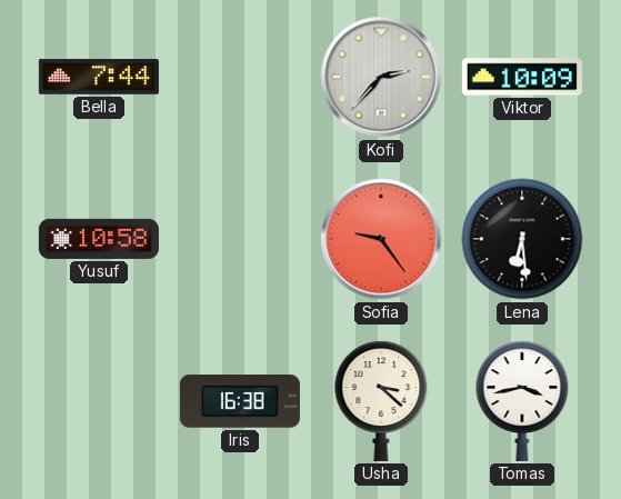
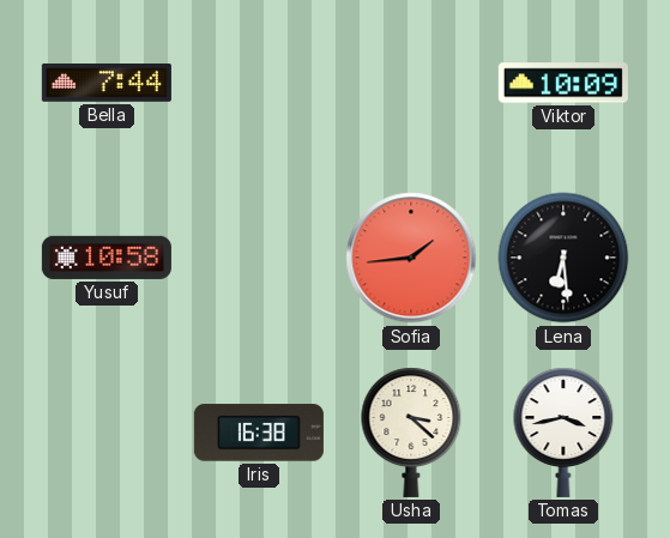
Kofi: 2:37 -> none (381, 77)
Sofia: 9:24 -> 1:44 (411, 258)
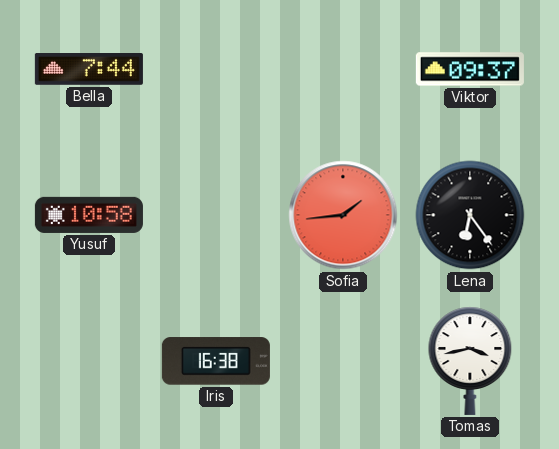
Viktor: 10:09 -> 09:37 (470, 69)
Lena: 6:29 -> 6:24 (470, 215)
Usha: 3:22 -> none (411, 433)
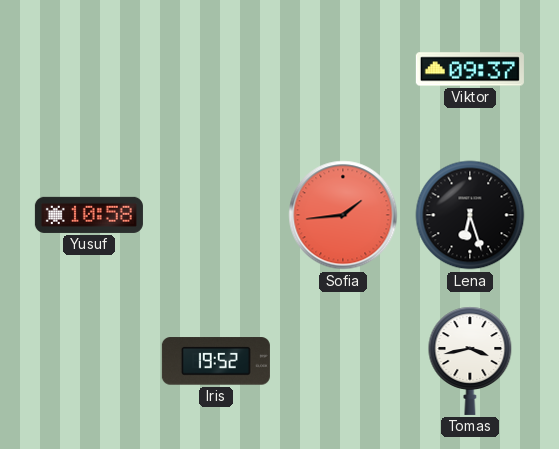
Bella: 7:44 -> none (89, 70)
Lena: 6:24 -> 6:27 (470, 215)
Iris: 16:38 -> 19:52 (216, 361)
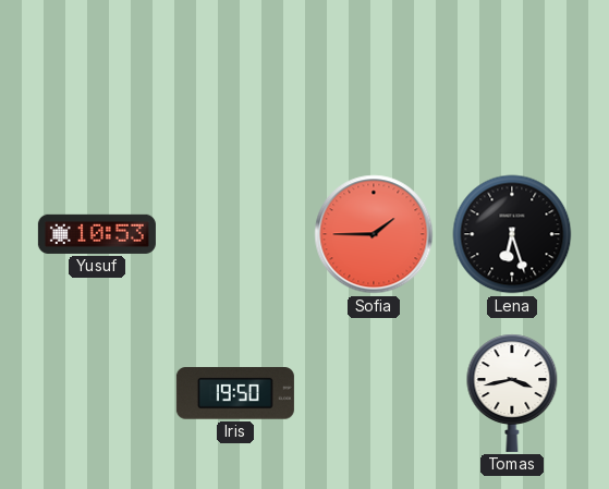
Viktor: 09:37 -> none (470, 69)
Yusuf: 10:58 -> 10:53 (97, 234)
Sofia: 1:44 -> 1:45 (374, 234)
Iris: 19:52 -> 19:50 (235, 393)
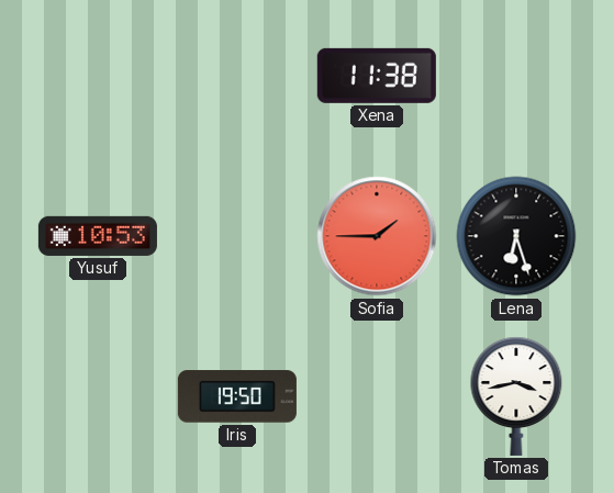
Xena: none -> 11:38 (377, 76)
